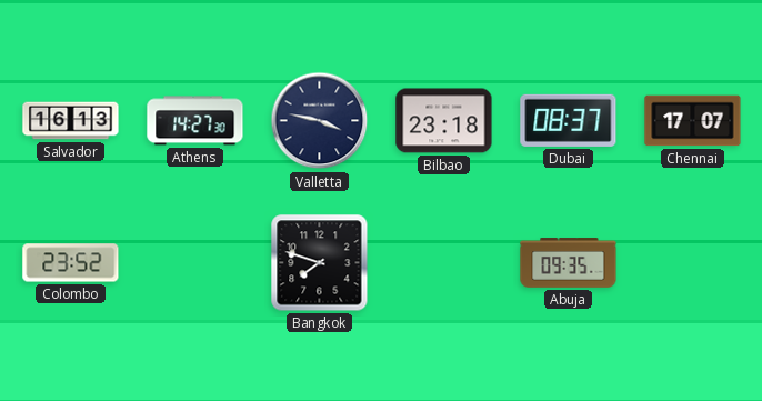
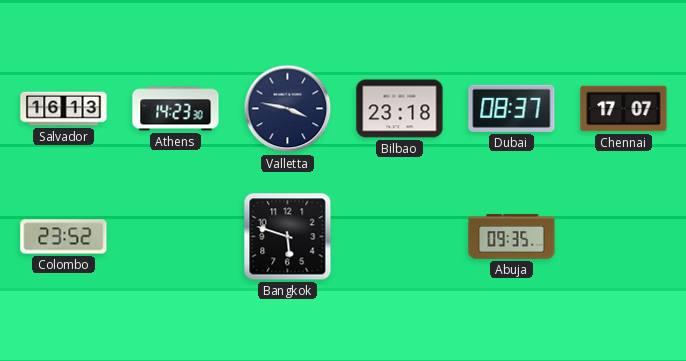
Athens: 14:27 -> 14:23 (176, 109)
Bangkok: 7:48 -> 5:48 (288, 237)
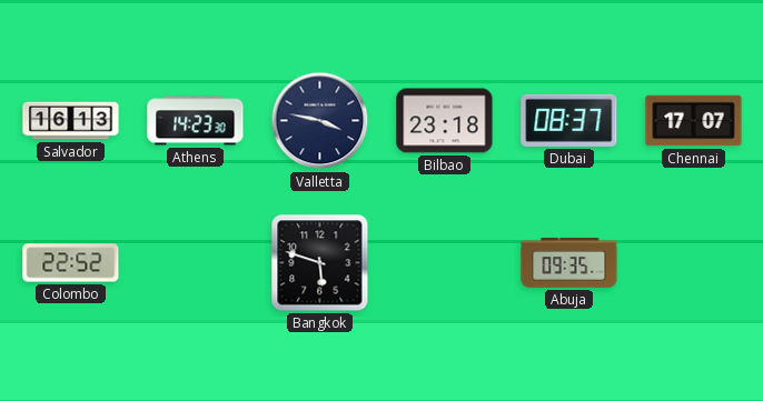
Colombo: 23:52 -> 22:52 (71, 263)
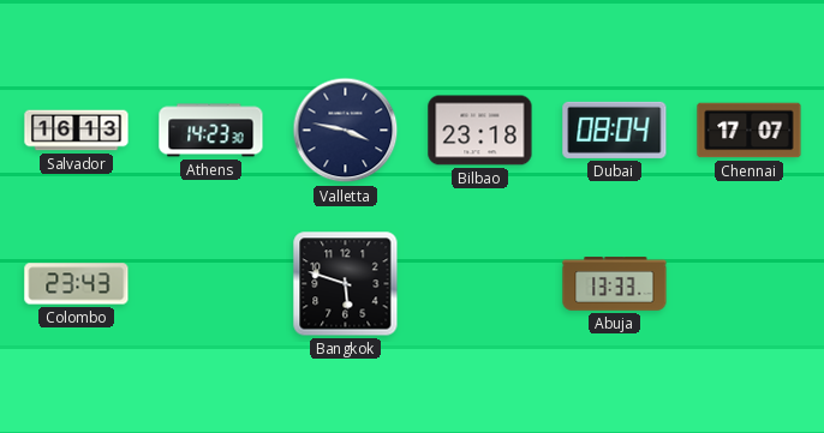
Dubai: 08:37 -> 08:04 (615, 130)
Colombo: 22:52 -> 23:43 (77, 284)
Abuja: 09:35 -> 13:33 (615, 284)
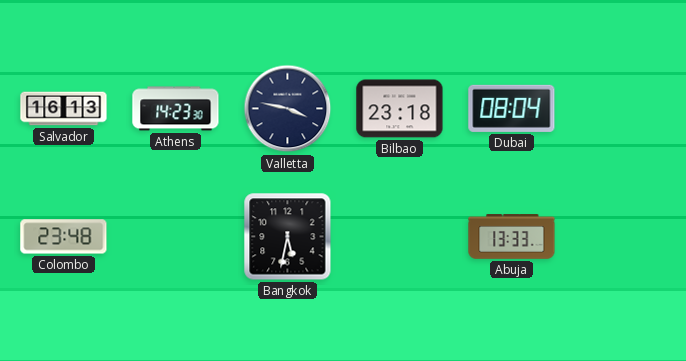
Chennai: 17:07 -> none (750, 131)
Colombo: 23:43 -> 23:48 (64, 237)
Bangkok: 5:48 -> 5:32 (288, 237)
